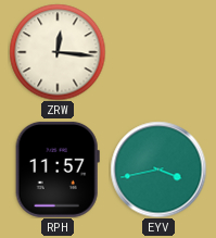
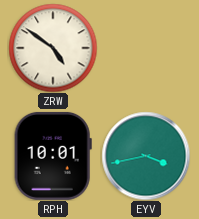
ZRW: 12:16 -> 4:51 (53, 48)
RPH: 11:57 -> 10:01 (53, 156)
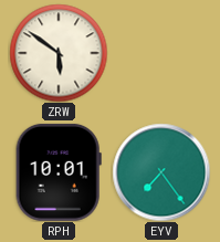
ZRW: 4:51 -> 5:51 (59, 53)
EYV: 3:43 -> 7:24 (161, 172)
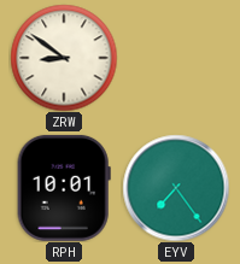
ZRW: 5:51 -> 8:51 (64, 58)
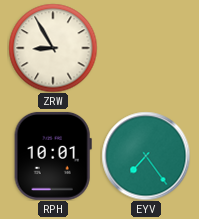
ZRW: 8:51 -> 8:55 (53, 48)
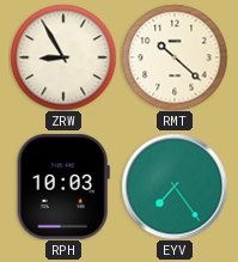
RMT: none -> 10:22 (175, 57)
RPH: 10:01 -> 10:03 (63, 187)
